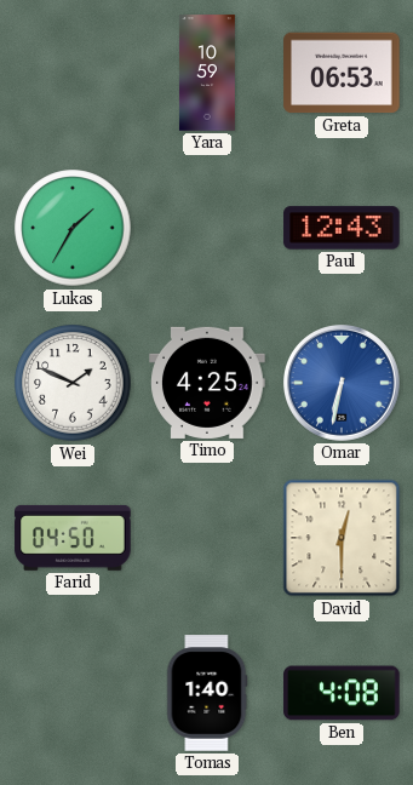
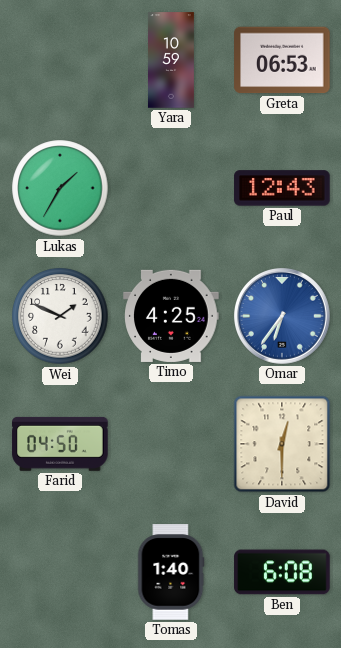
Omar: 6:32 -> 6:36 (283, 317)
Ben: 4:08 -> 6:08 (282, 572)
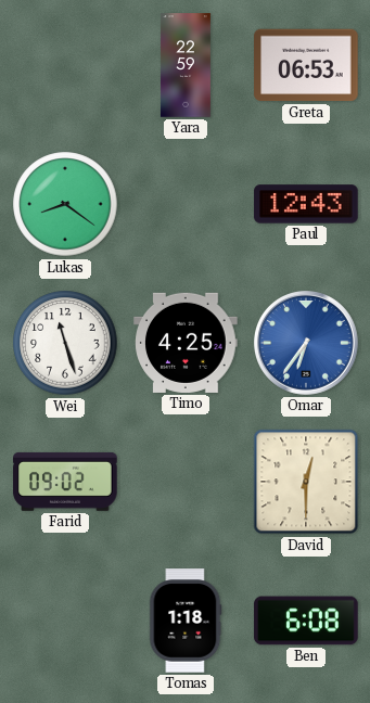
Yara: 10:59 -> 22:59 (186, 65)
Lukas: 1:35 -> 8:21 (65, 204)
Wei: 1:49 -> 11:27 (65, 343)
Farid: 04:50 -> 09:02 (65, 482)
Tomas: 1:40 -> 1:18 (186, 621)
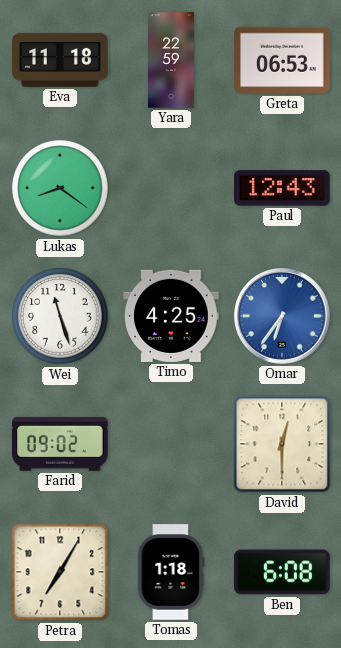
Eva: none -> 11:18 (60, 60)
Petra: none -> 7:05 (60, 572)
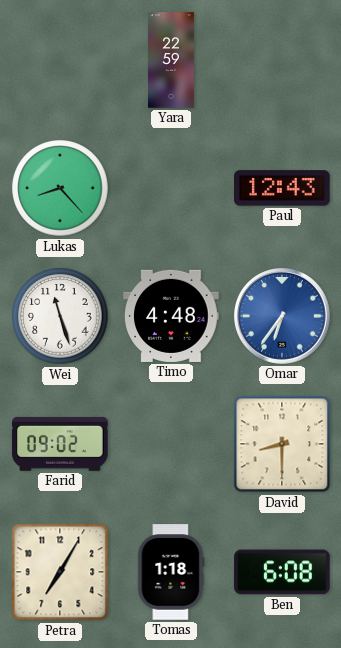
Eva: 11:18 -> none (60, 60)
Greta: 06:53 -> none (282, 60)
Lukas: 8:21 -> 8:23 (60, 188)
Timo: 4:25 -> 4:48 (171, 316)
David: 12:30 -> 8:30 (282, 444)
